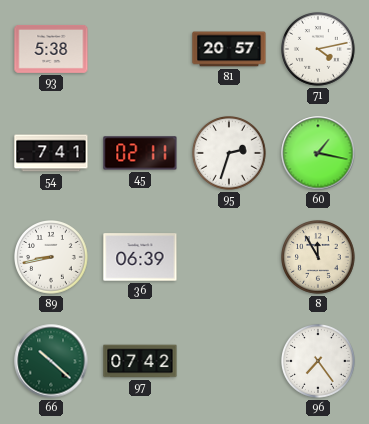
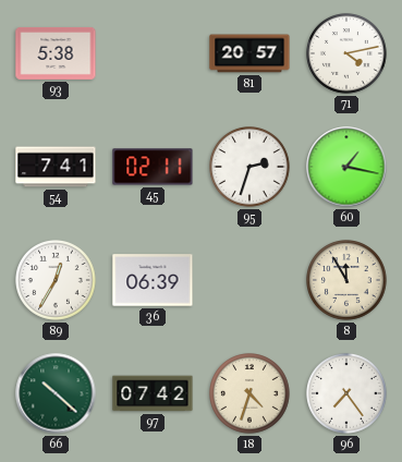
89: 8:43 -> 12:35 (57, 281)
18: none -> 4:33 (251, 394)
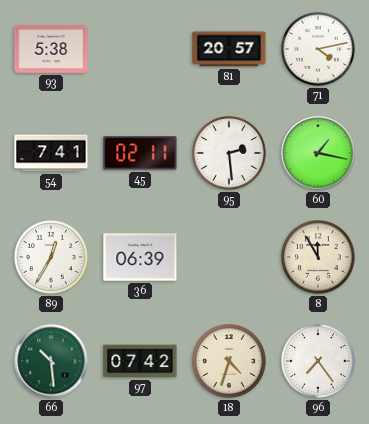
95: 2:33 -> 2:29 (230, 154)
66: 10:22 -> 10:29 (51, 361)
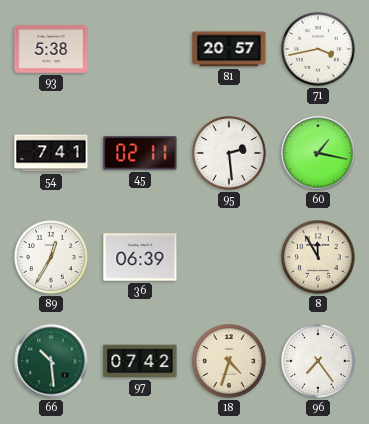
71: 4:13 -> 3:43 (319, 50)
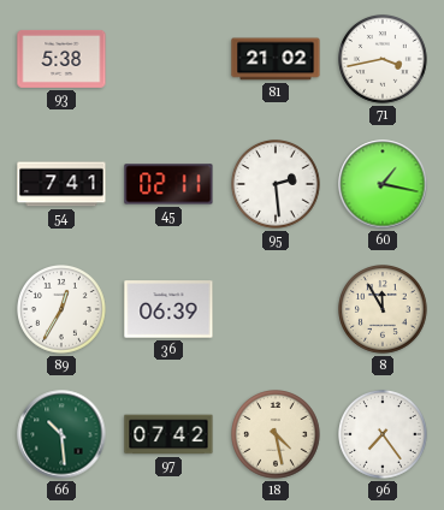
81: 20:57 -> 21:02 (276, 59)
18: 4:33 -> 4:28 (277, 435)
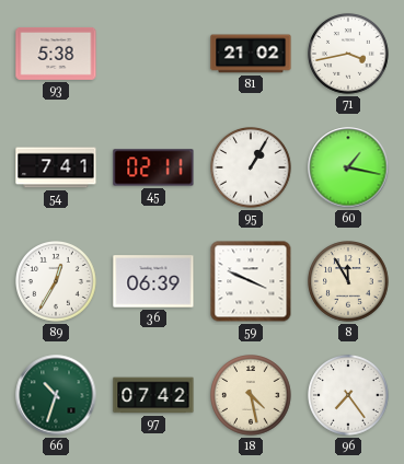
95: 2:29 -> 1:05 (252, 169)
59: none -> 3:49 (251, 281)
66: 10:29 -> 10:33 (56, 395)
